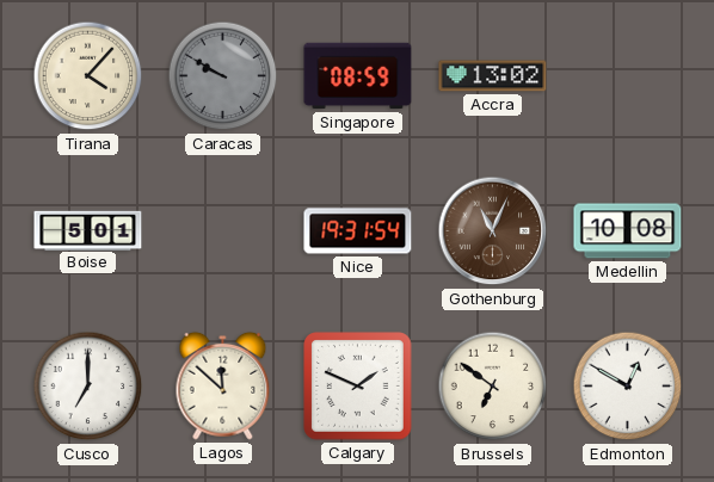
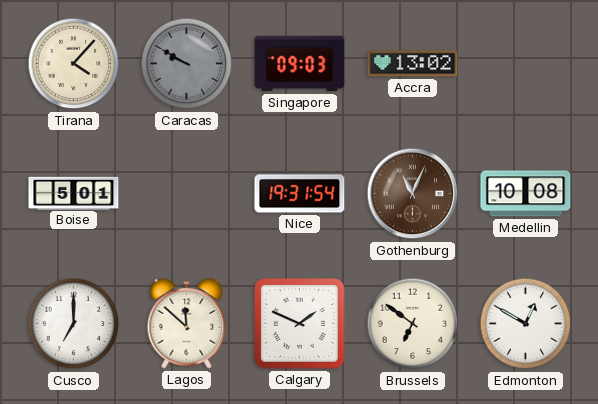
Singapore: 08:59 -> 09:03 (300, 64)
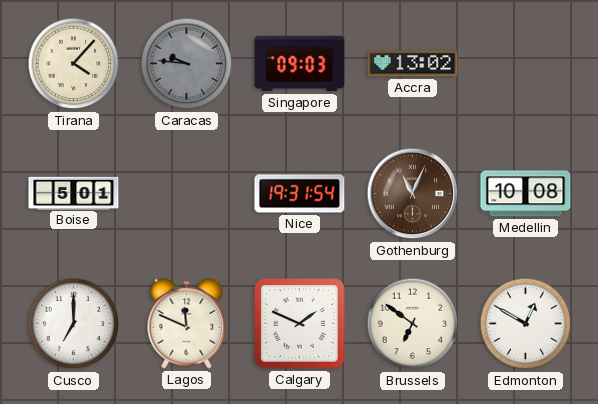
Caracas: 9:50 -> 9:46 (187, 64)
Lagos: 11:52 -> 11:49 (187, 323)
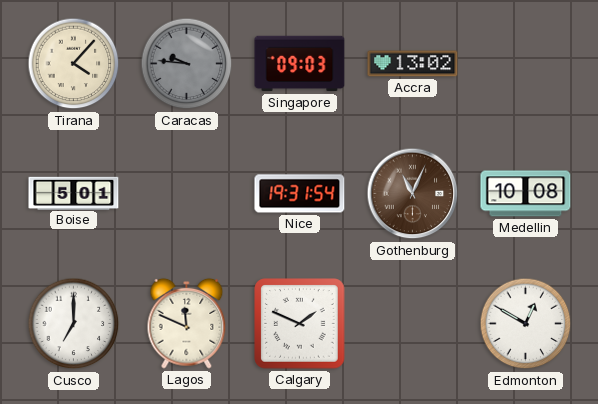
Brussels: 6:51 -> none (413, 324)
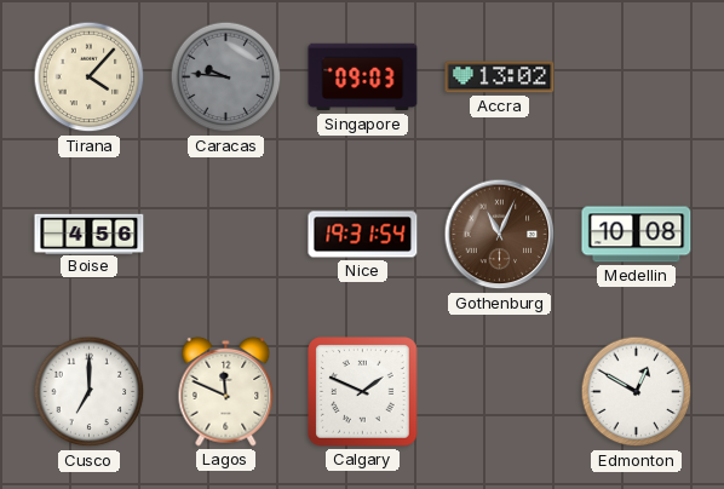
Boise: 5:01 -> 4:56 (90, 234)
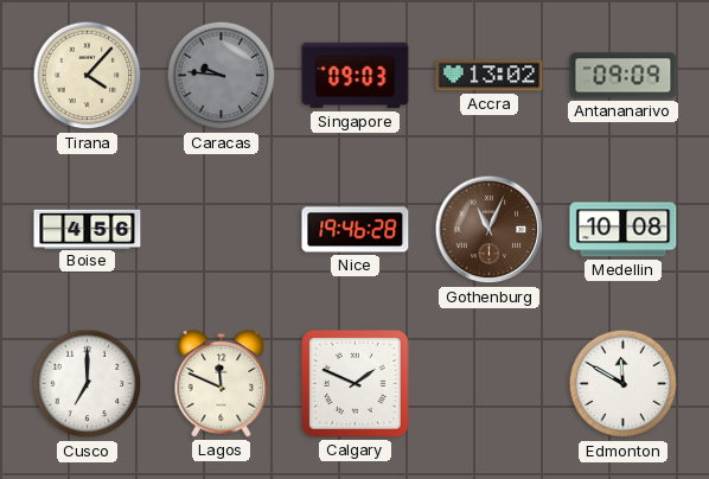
Antananarivo: none -> 09:09 (624, 76)
Nice: 19:31 -> 19:46 (356, 230)
Edmonton: 12:50 -> 11:50 (624, 384)
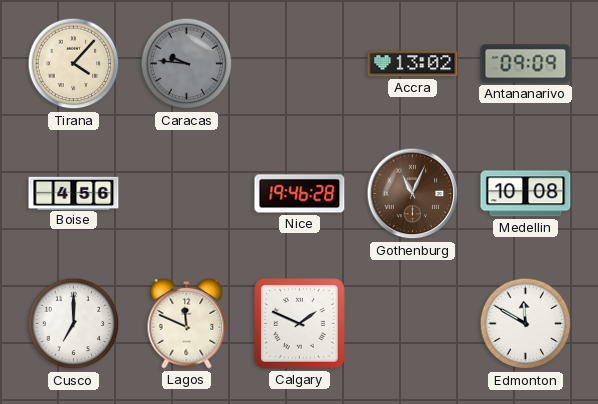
Singapore: 09:03 -> none (356, 76)
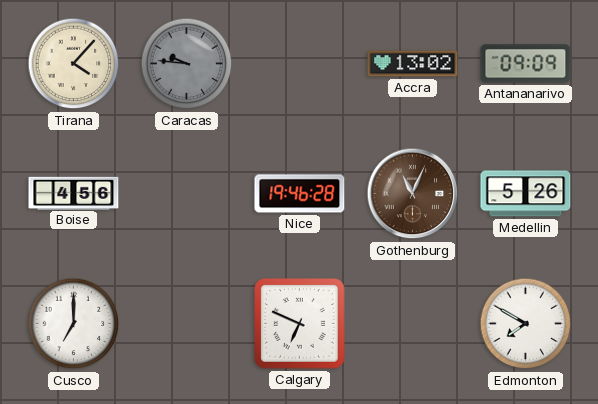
Medellin: 10:08 -> 5:26 (526, 194)
Lagos: 11:49 -> none (187, 323)
Calgary: 1:49 -> 6:49 (300, 324)
Edmonton: 11:50 -> 7:50 (526, 324)
